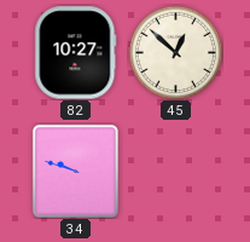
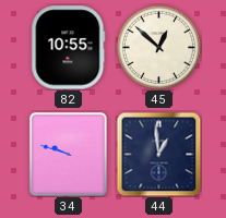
82: 10:27 -> 10:55 (69, 48)
44: none -> 12:59 (158, 154)
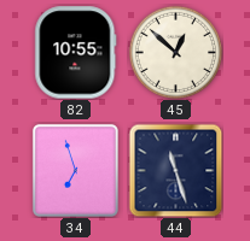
34: 9:48 -> 6:57 (75, 170)
44: 12:59 -> 11:27 (175, 170)
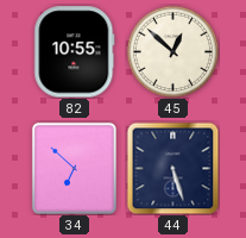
34: 6:57 -> 6:52 (74, 168)
44: 11:27 -> 5:27 (172, 168)
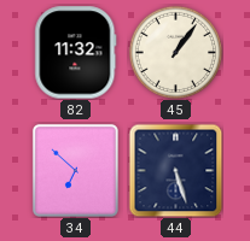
82: 10:55 -> 11:32 (76, 53)
45: 12:52 -> 1:06 (175, 52)
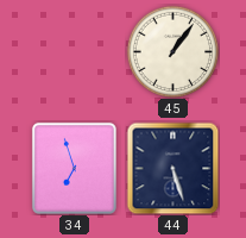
82: 11:32 -> none (76, 53)
34: 6:52 -> 6:57 (74, 168)
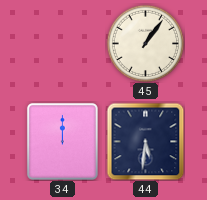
34: 6:57 -> 12:00 (62, 141)
44: 5:27 -> 5:31 (145, 141)
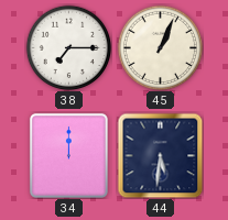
38: none -> 7:15 (68, 47)
45: 1:06 -> 1:04 (160, 47)
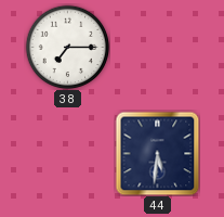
45: 1:04 -> none (160, 47)
34: 12:00 -> none (68, 155)
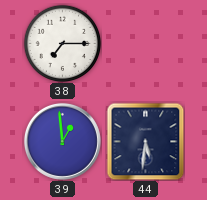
39: none -> 12:59 (62, 141)
